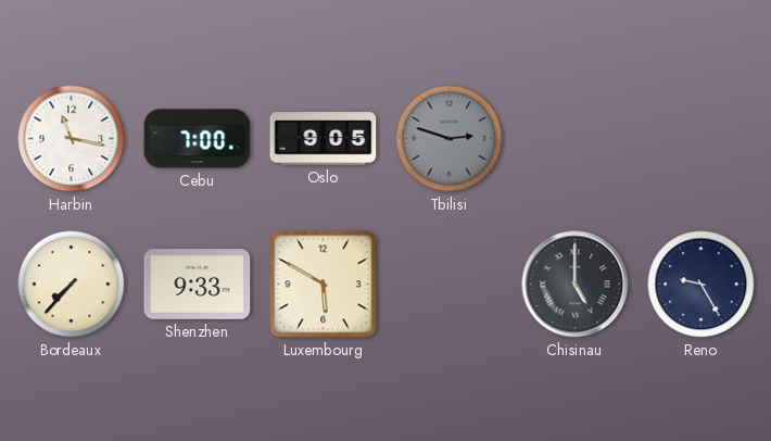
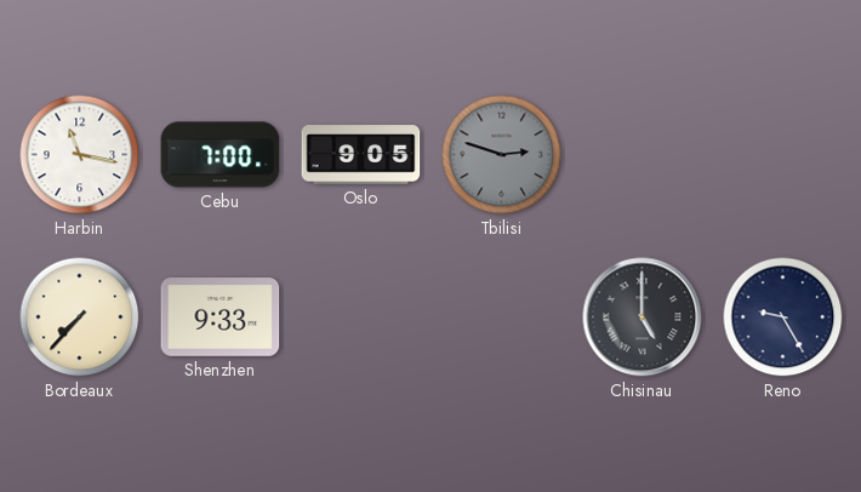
Luxembourg: 5:50 -> none (324, 285)
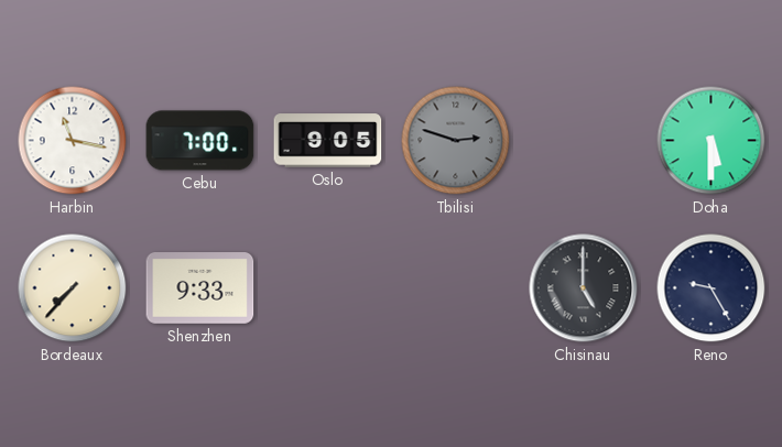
Doha: none -> 5:30 (712, 141)
